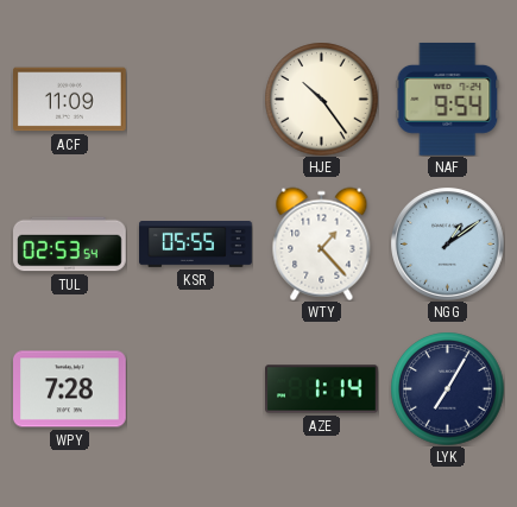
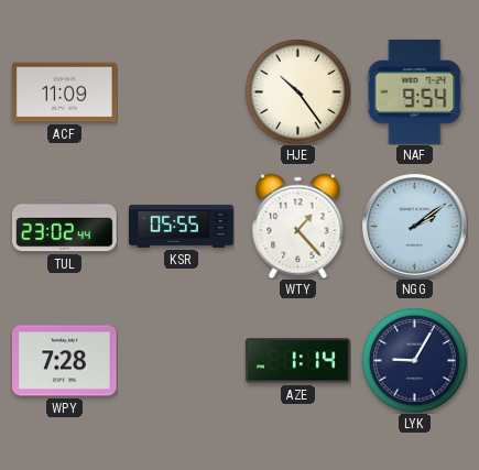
TUL: 02:53 -> 23:02 (65, 227)
NGG: 1:09 -> 2:09 (415, 227)
LYK: 7:05 -> 9:05 (414, 360)
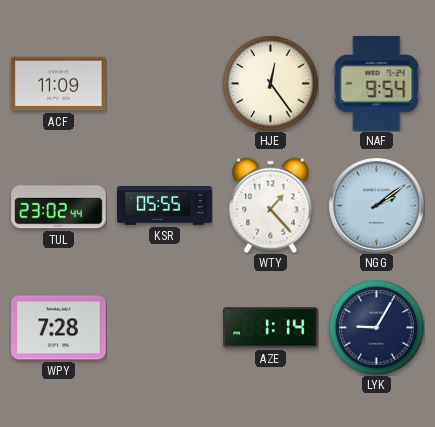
HJE: 10:24 -> 12:24 (270, 83)
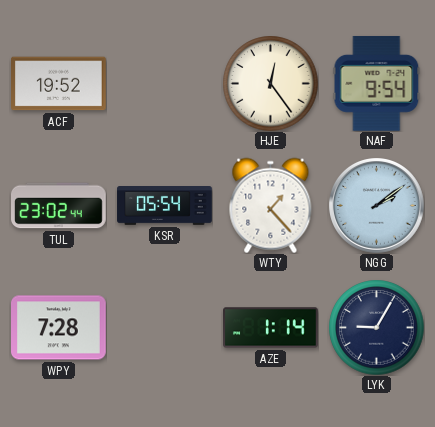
ACF: 11:09 -> 19:52 (59, 84)
KSR: 05:55 -> 05:54 (165, 206)
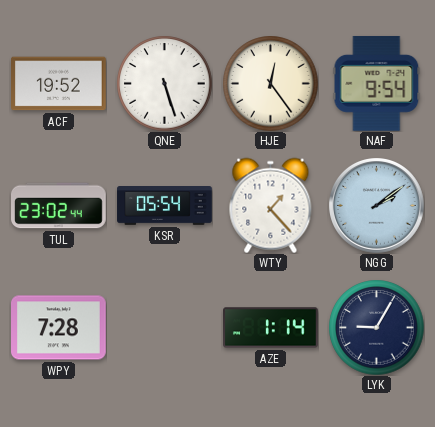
QNE: none -> 5:27 (164, 83)
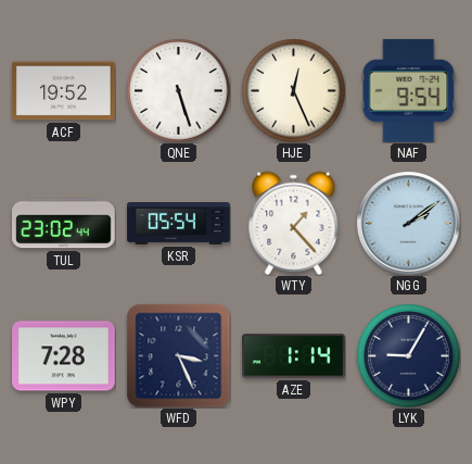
HJE: 12:24 -> 12:26 (293, 90)
WFD: none -> 3:26 (178, 355)
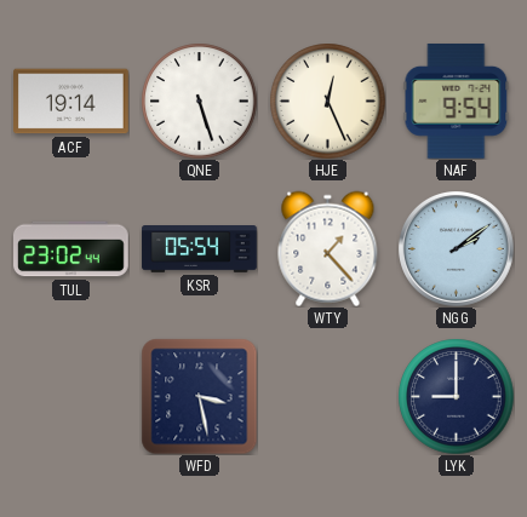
ACF: 19:52 -> 19:14 (71, 102)
WPY: 7:28 -> none (64, 356)
WFD: 3:26 -> 3:28 (199, 396)
AZE: 1:14 -> none (294, 356)
LYK: 9:05 -> 9:00 (456, 396)
